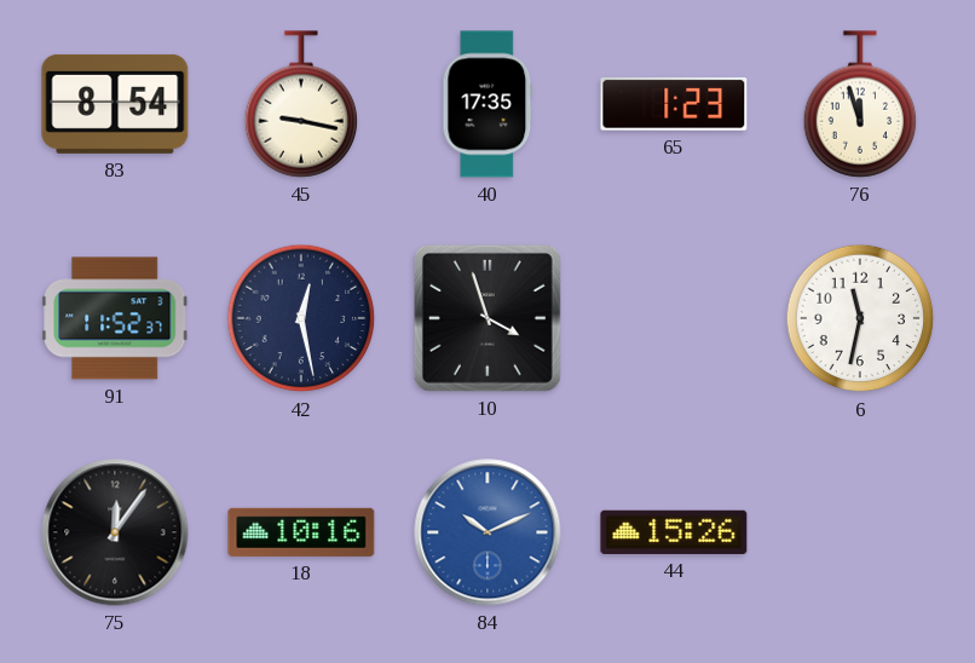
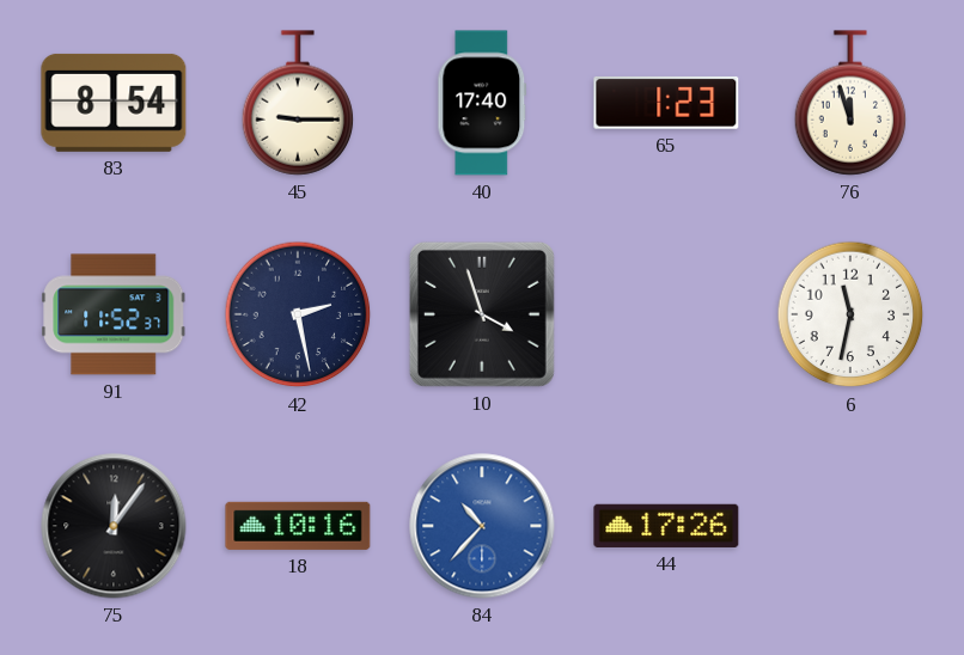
45: 9:17 -> 9:15 (298, 103)
40: 17:35 -> 17:40 (482, 103)
42: 12:28 -> 2:28 (298, 314)
84: 10:11 -> 10:37 (482, 526)
44: 15:26 -> 17:26 (666, 526)
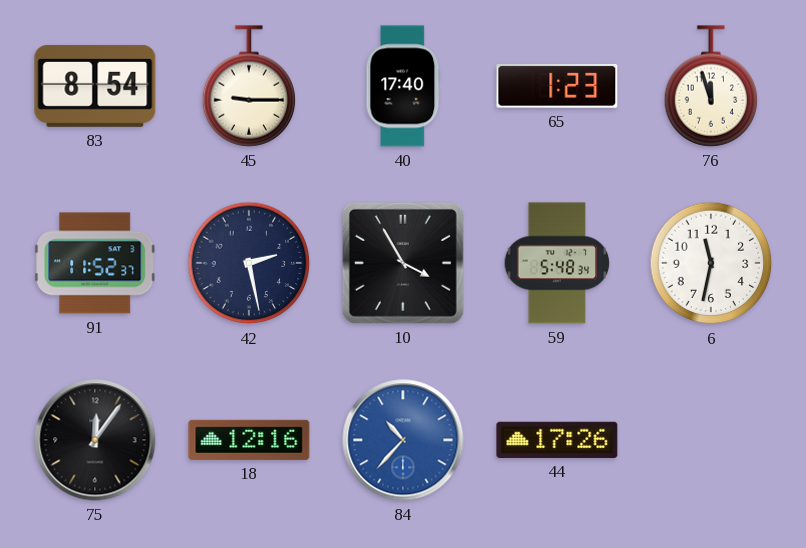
10: 3:57 -> 3:55 (403, 263)
59: none -> 5:48 (557, 263)
18: 10:16 -> 12:16 (249, 440)
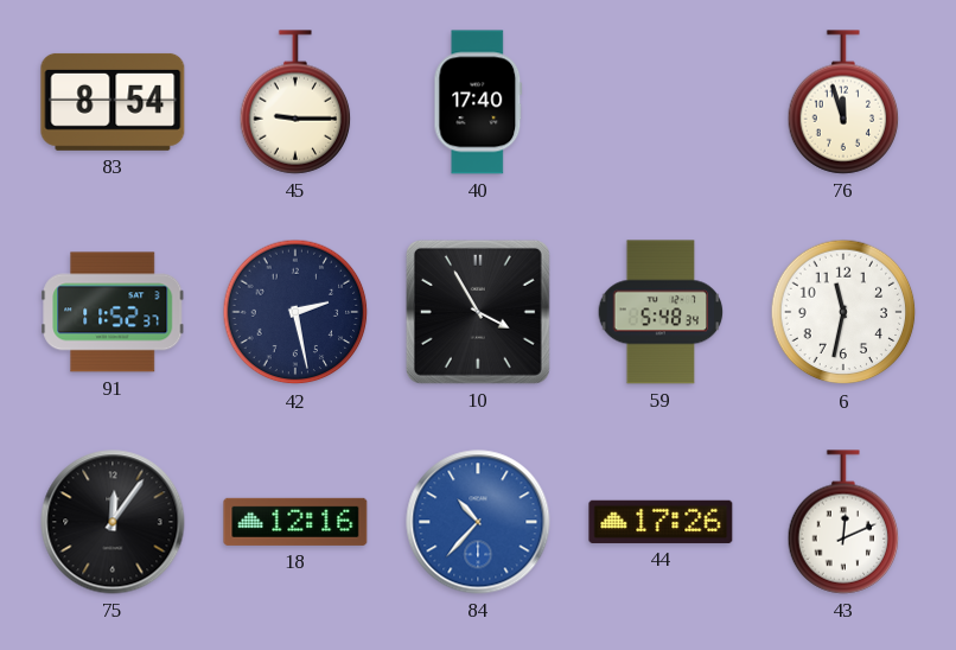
65: 1:23 -> none (557, 86)
43: none -> 12:11 (843, 522)
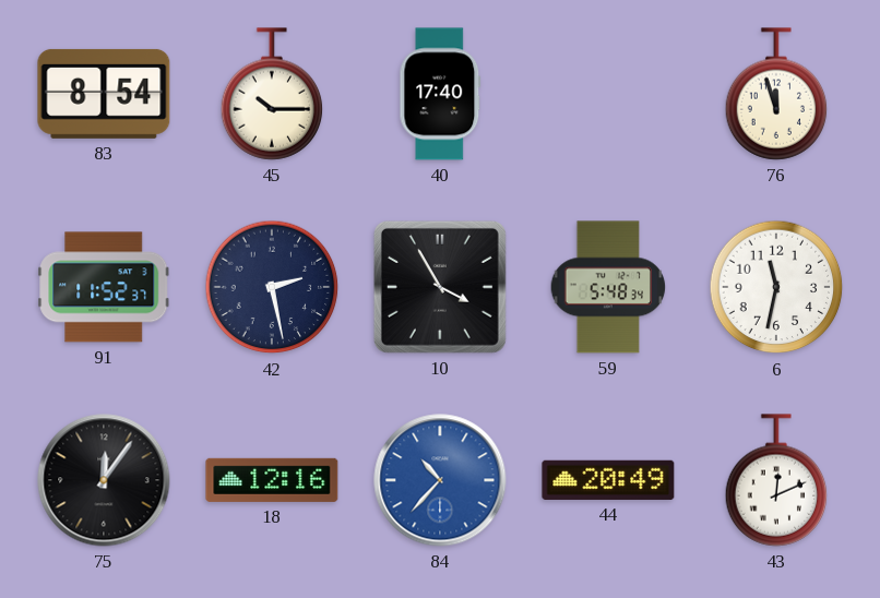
45: 9:15 -> 10:15 (272, 94)
44: 17:26 -> 20:49 (608, 480)
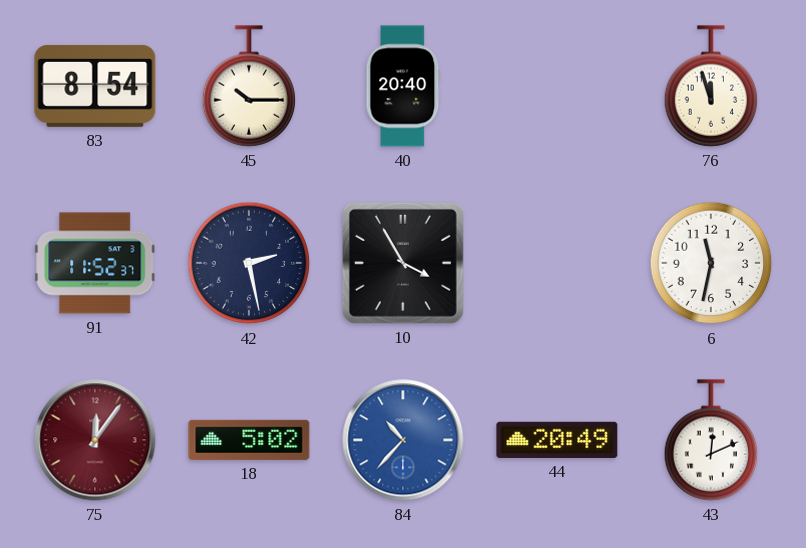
40: 17:40 -> 20:40 (403, 86)
59: 5:48 -> none (608, 287)
75 dial: black -> burgundy (95, 440)
18: 12:16 -> 5:02 (249, 440)
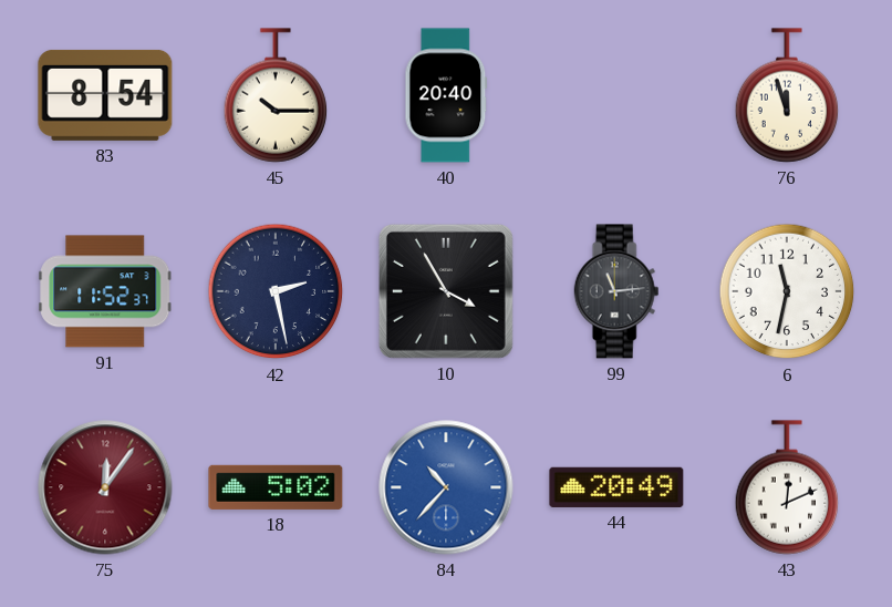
99: none -> 11:14 (616, 291)
